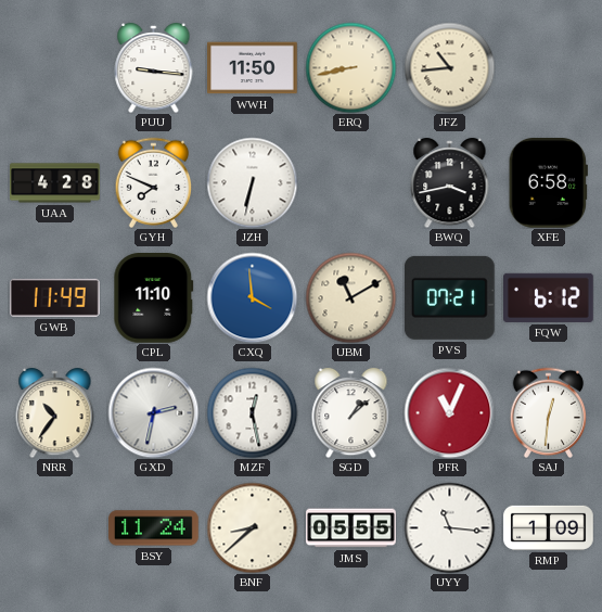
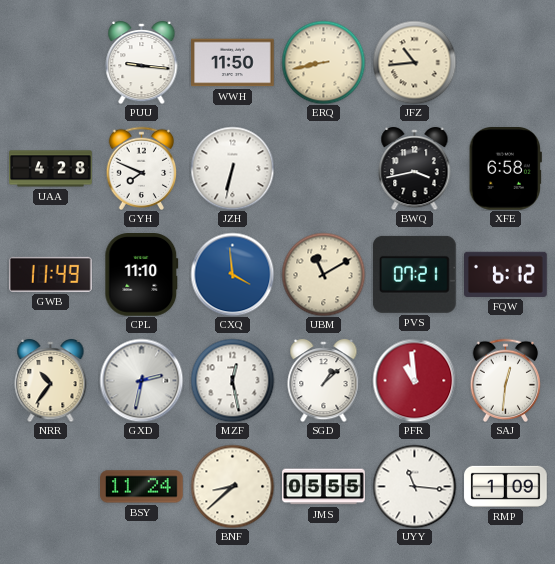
PFR: 11:04 -> 10:59 (414, 380)
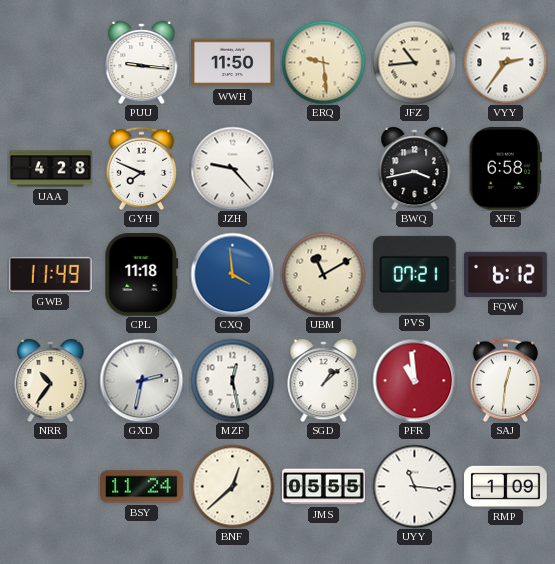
ERQ: 8:43 -> 9:29 (323, 62)
VYY: none -> 2:36 (505, 62)
JZH: 6:32 -> 9:23 (232, 168)
CPL: 11:10 -> 11:18 (142, 275)
BNF: 8:38 -> 12:38 (232, 486)
